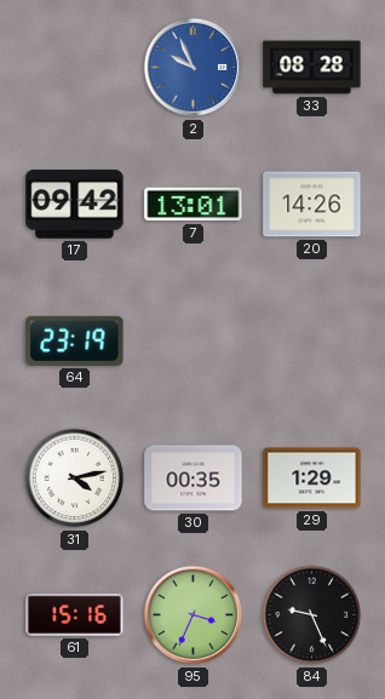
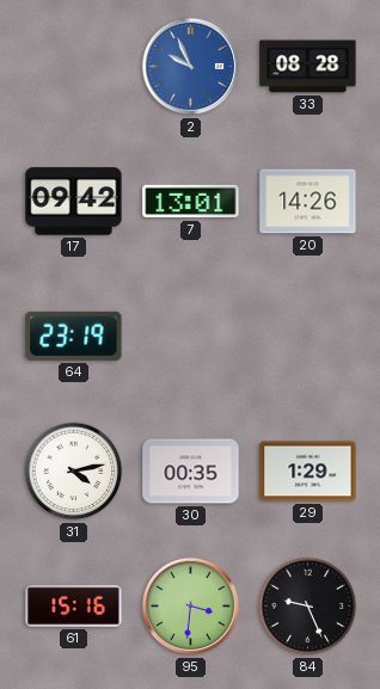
95: 3:34 -> 3:31 (191, 607)
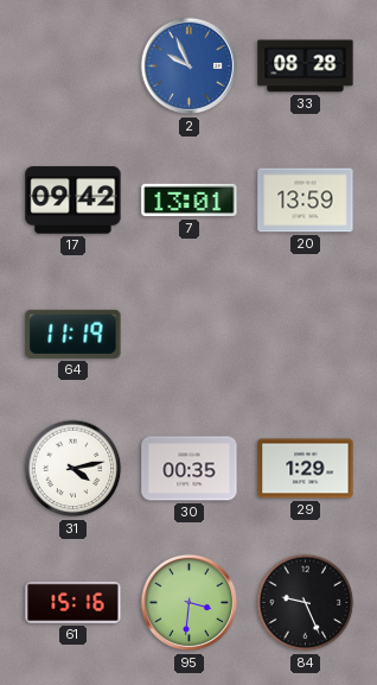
20: 14:26 -> 13:59 (306, 201)
64: 23:19 -> 11:19 (74, 334)
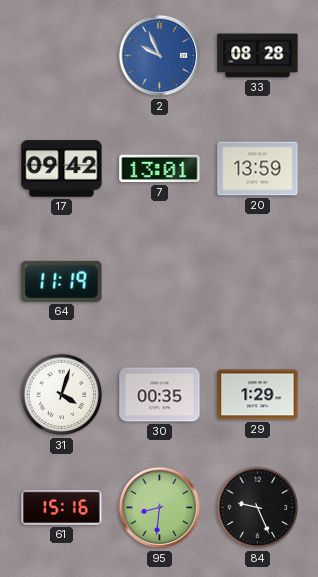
31: 4:13 -> 4:03 (62, 395)
95: 3:31 -> 8:31 (160, 508)
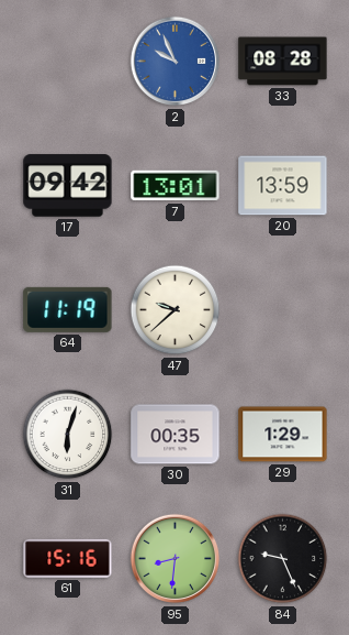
47: none -> 9:38 (176, 310)
31: 4:03 -> 6:03 (68, 435)
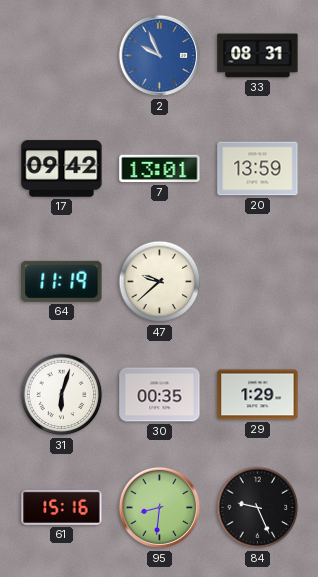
33: 08:28 -> 08:31 (258, 56)
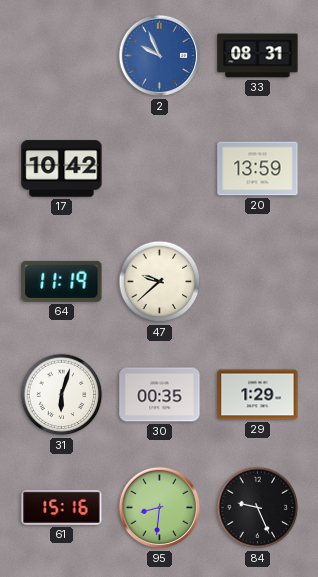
17: 09:42 -> 10:42 (62, 169)
7: 13:01 -> none (160, 169)
